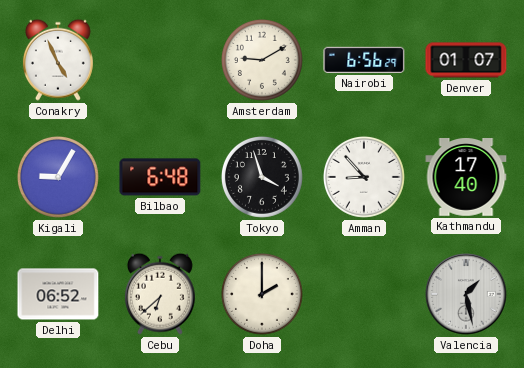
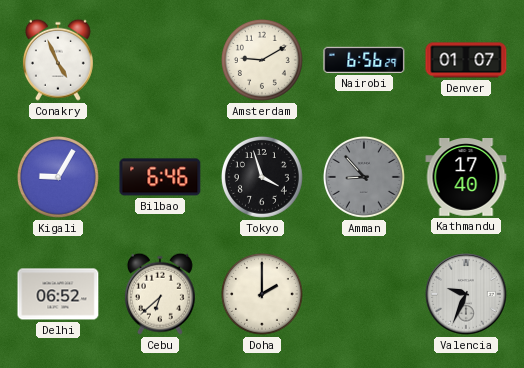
Bilbao: 6:48 -> 6:46 (160, 177)
Amman dial: white -> grey (364, 177)
Valencia: 1:28 -> 9:34 (466, 294)
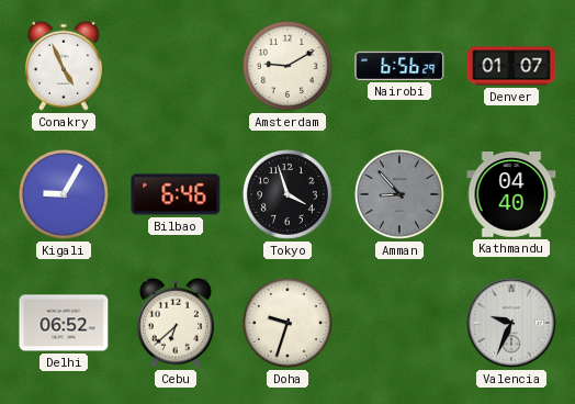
Kathmandu: 17:40 -> 04:40 (511, 195)
Doha: 2:00 -> 9:33 (287, 323)
